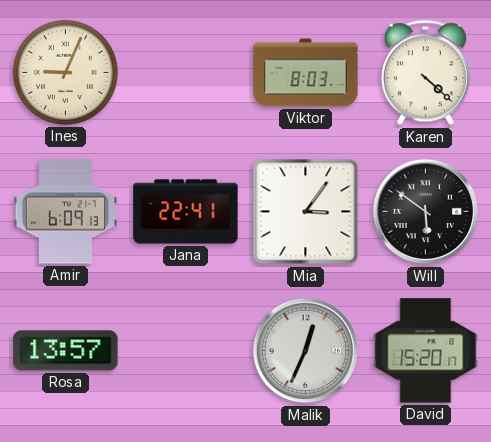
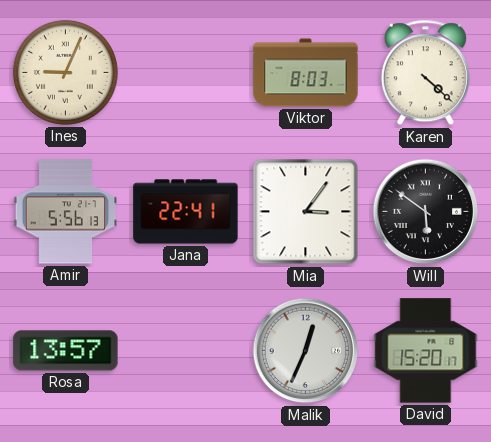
Amir: 6:09 -> 5:56 (66, 212)
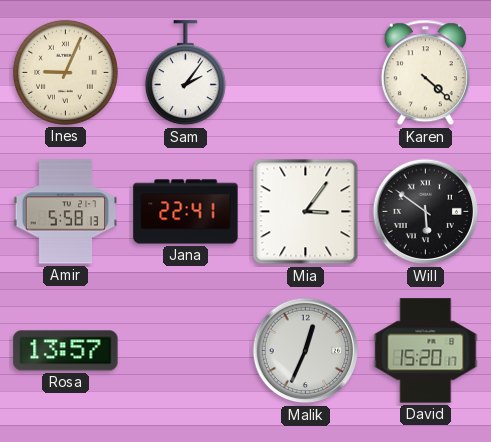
Sam: none -> 2:06 (185, 73)
Viktor: 8:03 -> none (306, 73)
Amir: 5:56 -> 5:58 (66, 212)
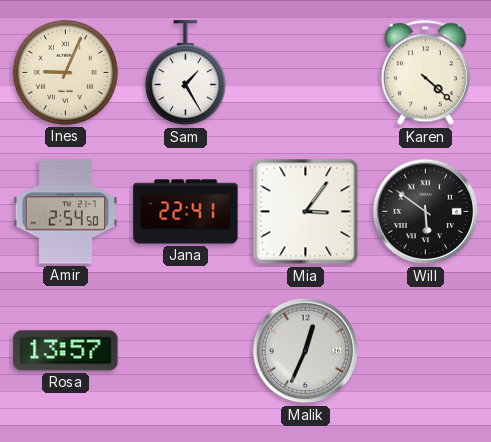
Sam: 2:06 -> 1:25 (185, 73)
Amir: 5:58 -> 2:54 (66, 212)
David: 15:20 -> none (426, 351)
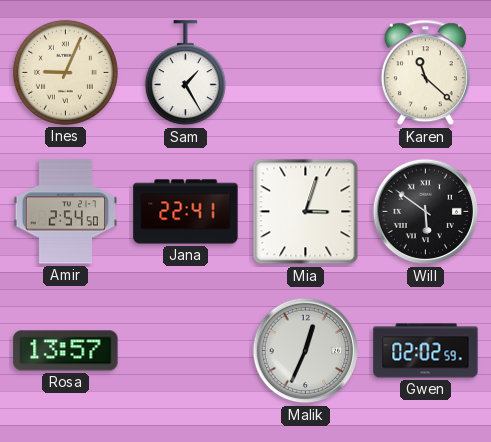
Karen: 4:22 -> 11:22 (425, 73)
Mia: 3:06 -> 3:03 (306, 212)
Gwen: none -> 02:02 (426, 351)
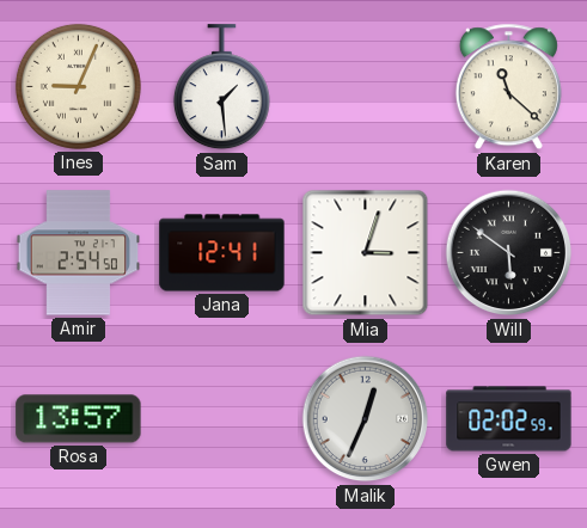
Sam: 1:25 -> 1:29 (221, 87)
Jana: 22:41 -> 12:41 (222, 253)
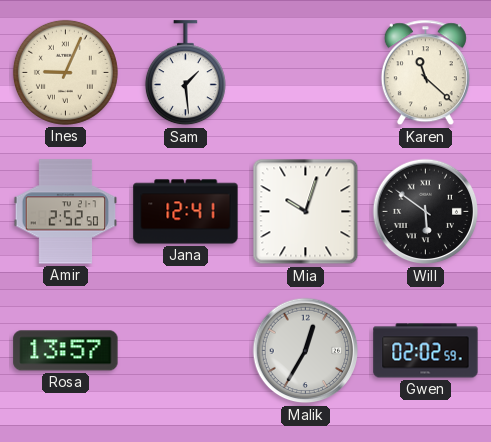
Amir: 2:54 -> 2:52 (66, 212)
Mia: 3:03 -> 10:03 (306, 212)
Malik: 12:34 -> 12:35 (306, 351)
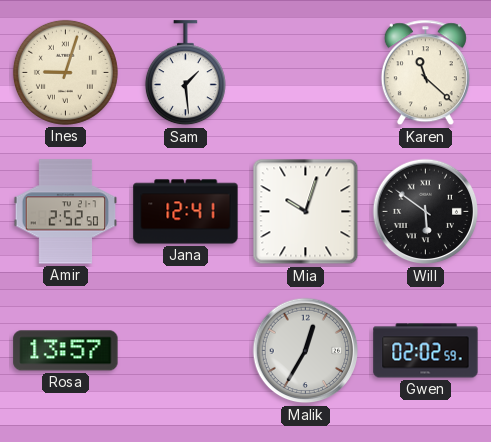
Ines: 9:04 -> 9:03 (65, 72)
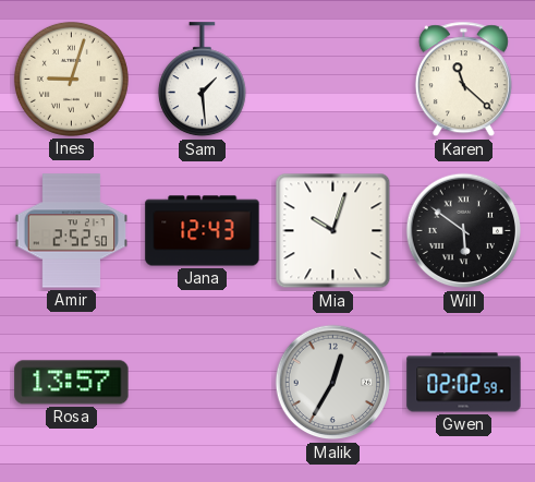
Jana: 12:41 -> 12:43 (203, 231)
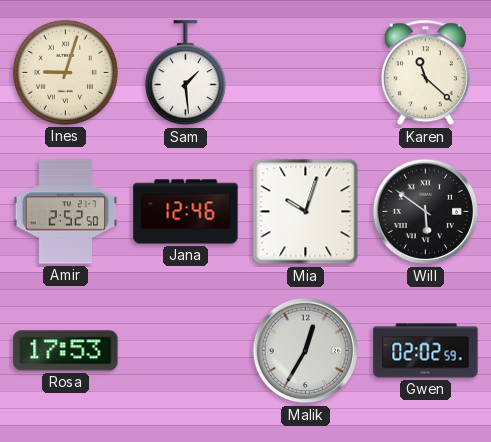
Jana: 12:43 -> 12:46 (186, 212)
Rosa: 13:57 -> 17:53 (66, 351)
